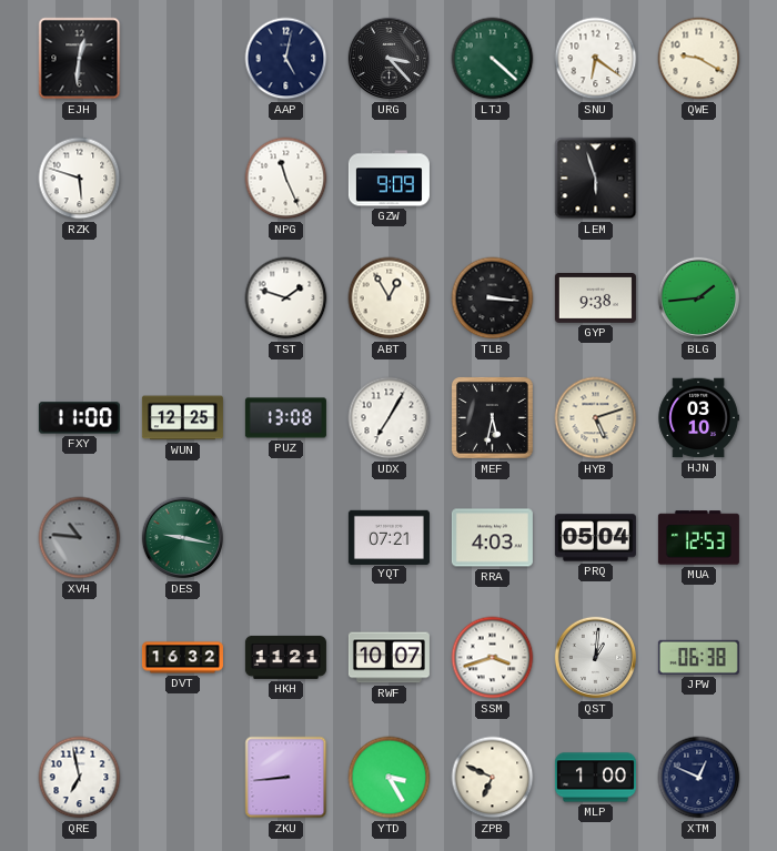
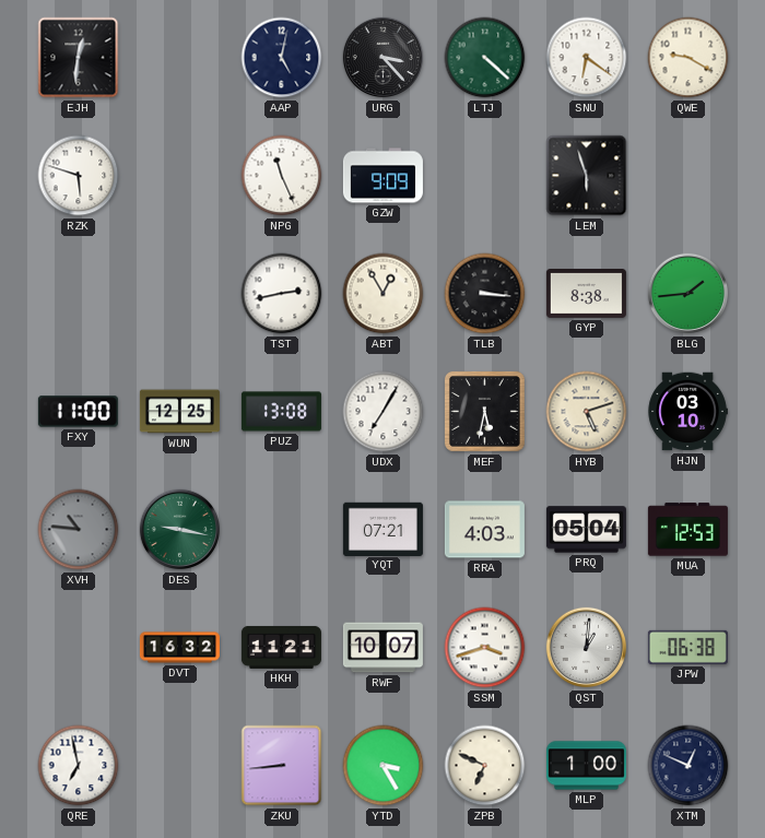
TST: 1:48 -> 2:43 (282, 294)
GYP: 9:38 -> 8:38 (586, 294)
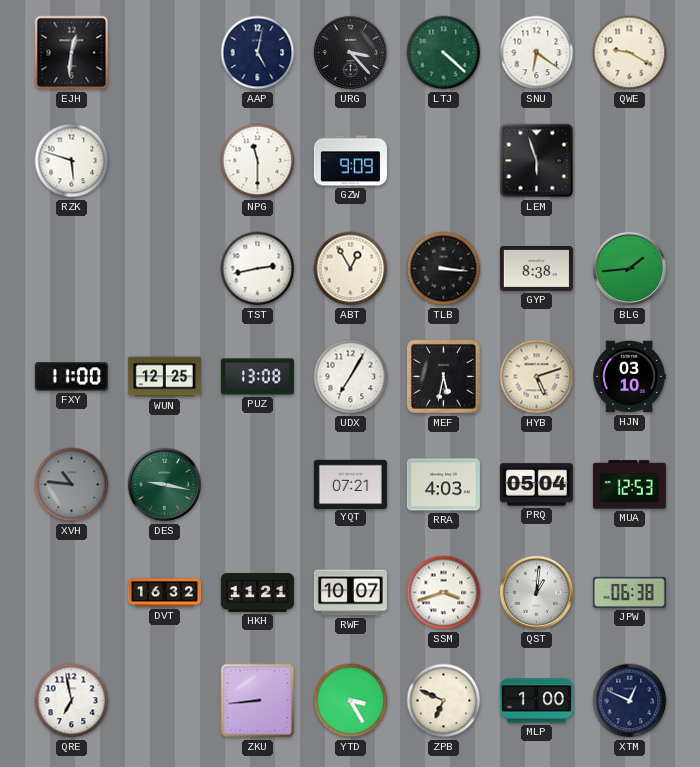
NPG: 11:26 -> 11:30 (258, 161)
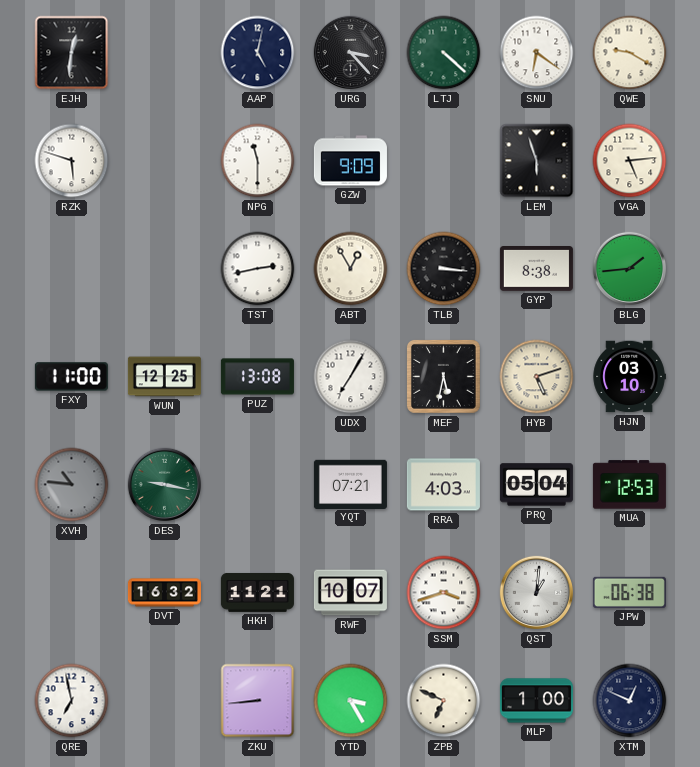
VGA: none -> 5:14 (630, 161)
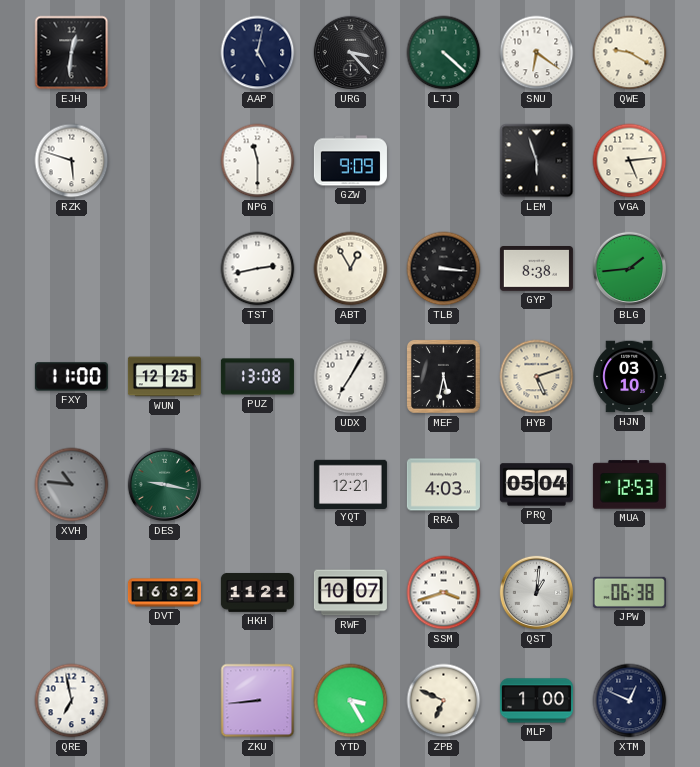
YQT: 07:21 -> 12:21 (350, 484)
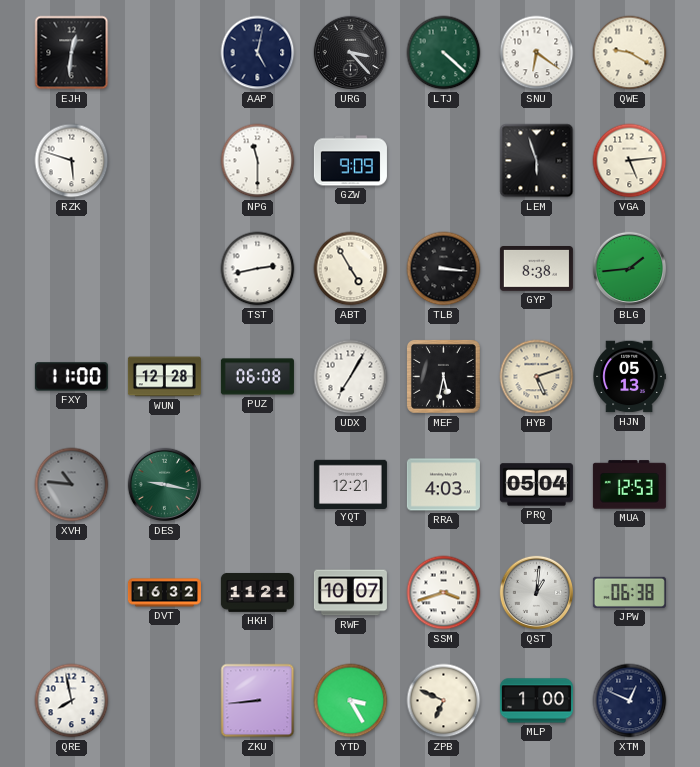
ABT: 12:55 -> 4:55 (351, 269)
WUN: 12:25 -> 12:28 (164, 377)
PUZ: 13:08 -> 06:08 (257, 377)
HJN: 03:10 -> 05:13 (629, 377)
QRE: 6:58 -> 7:58 (72, 701)
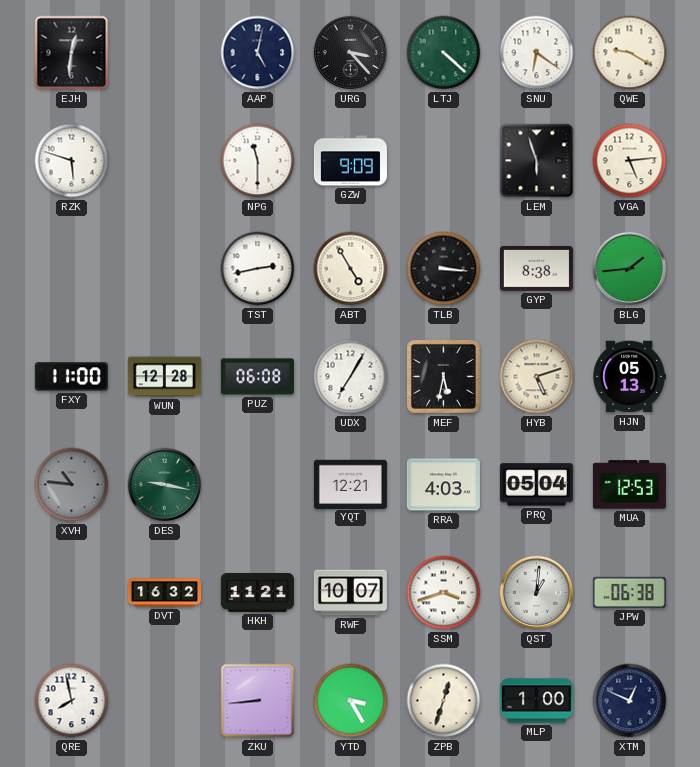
ZPB: 6:49 -> 12:33 (444, 701)
